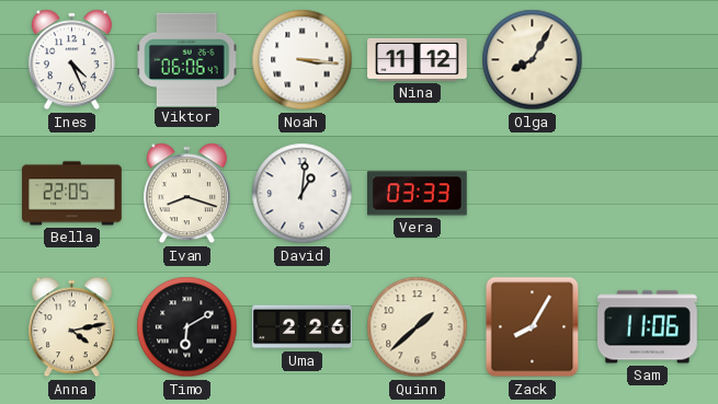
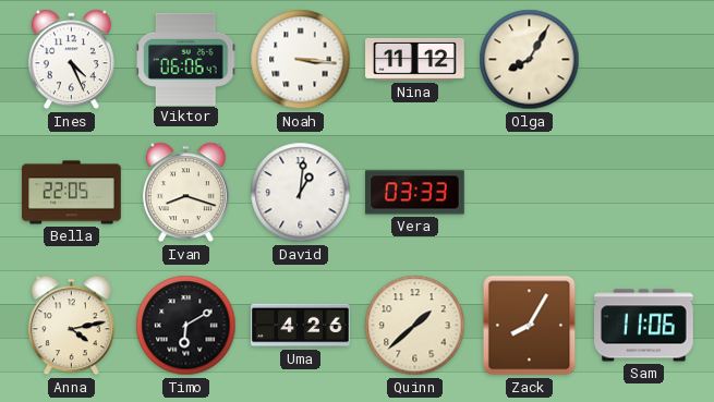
Uma: 2:26 -> 4:26 (301, 326)
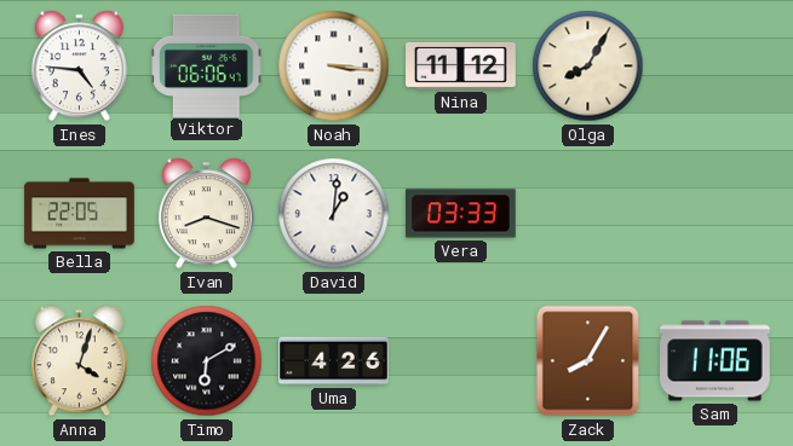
Ines: 4:26 -> 4:46 (79, 66)
Anna: 4:13 -> 4:03 (79, 361)
Quinn: 1:38 -> none (415, 326)
